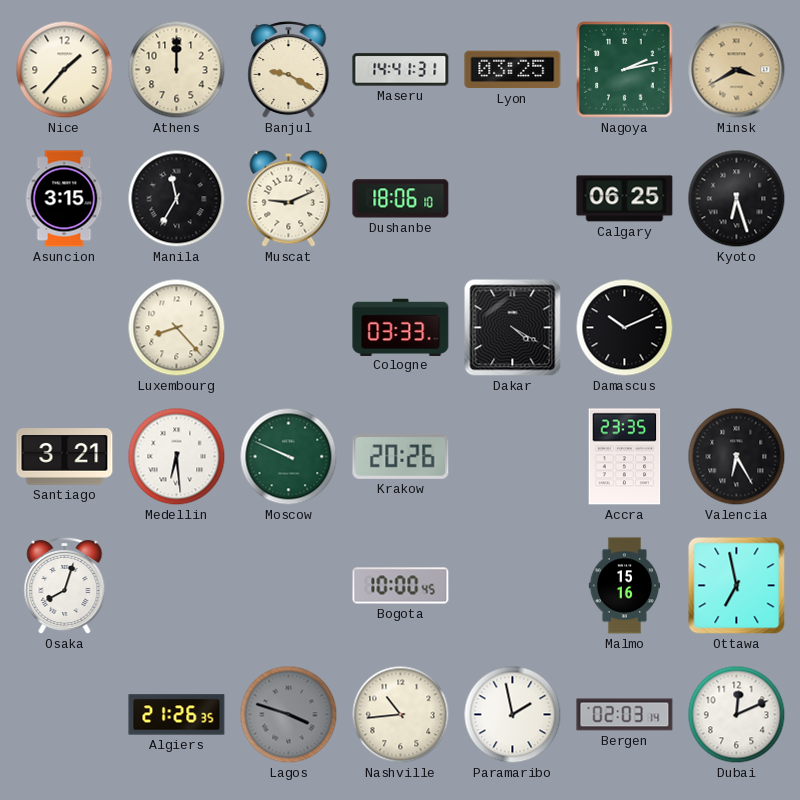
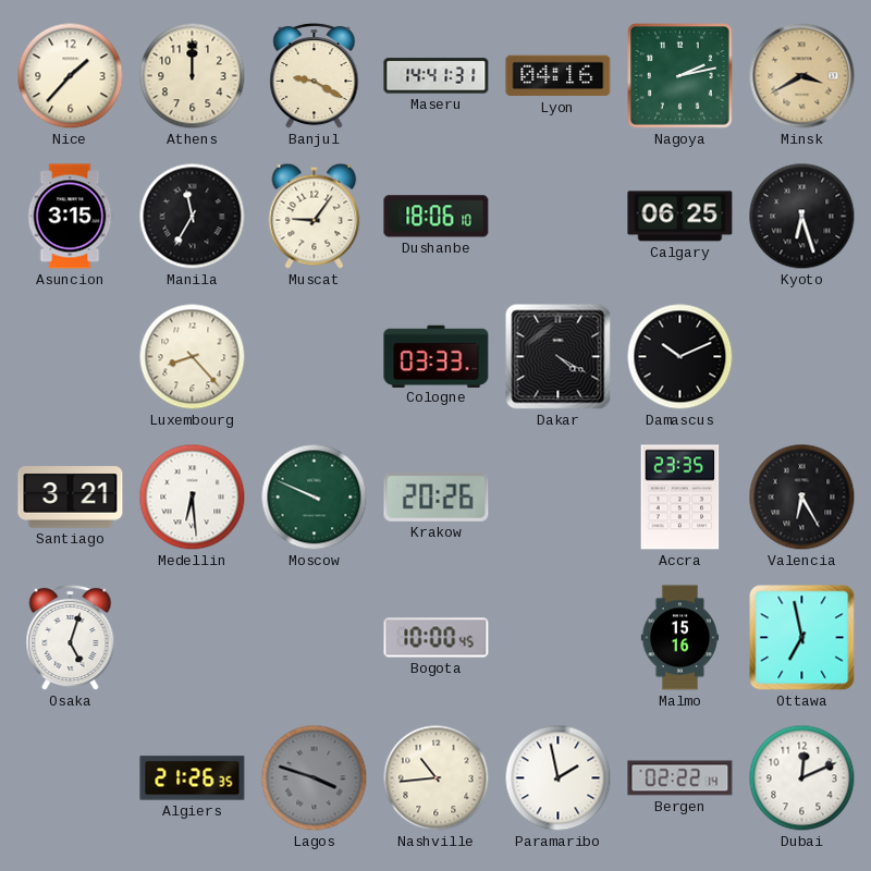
Lyon: 03:25 -> 04:16 (559, 76)
Muscat: 9:11 -> 9:06 (315, 216)
Osaka: 8:03 -> 5:03 (71, 638)
Bergen: 02:03 -> 02:22 (680, 778)
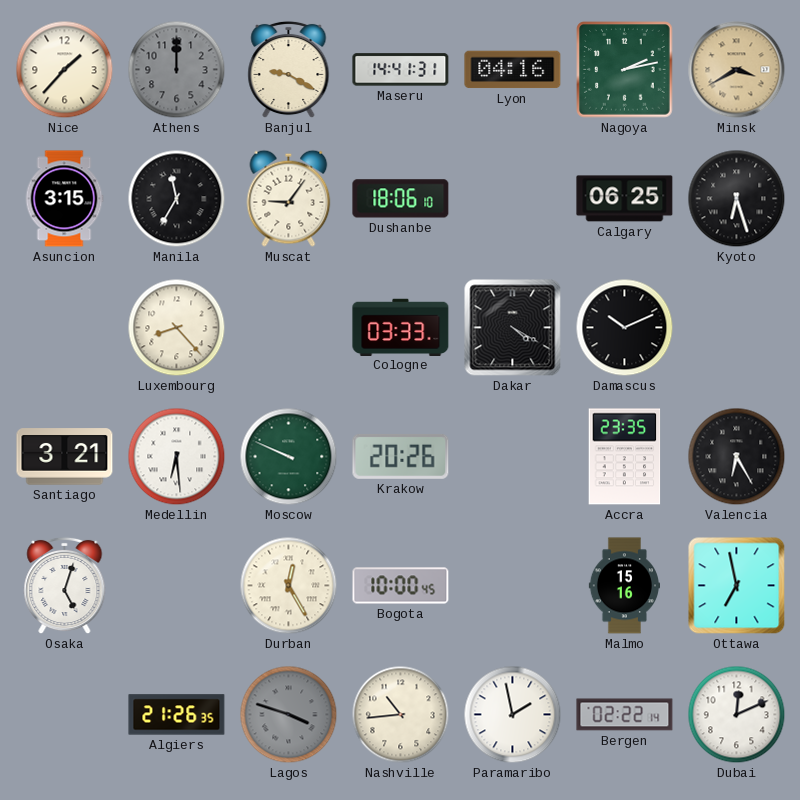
Athens dial: cream -> grey (177, 70)
Durban: none -> 12:25 (289, 586)
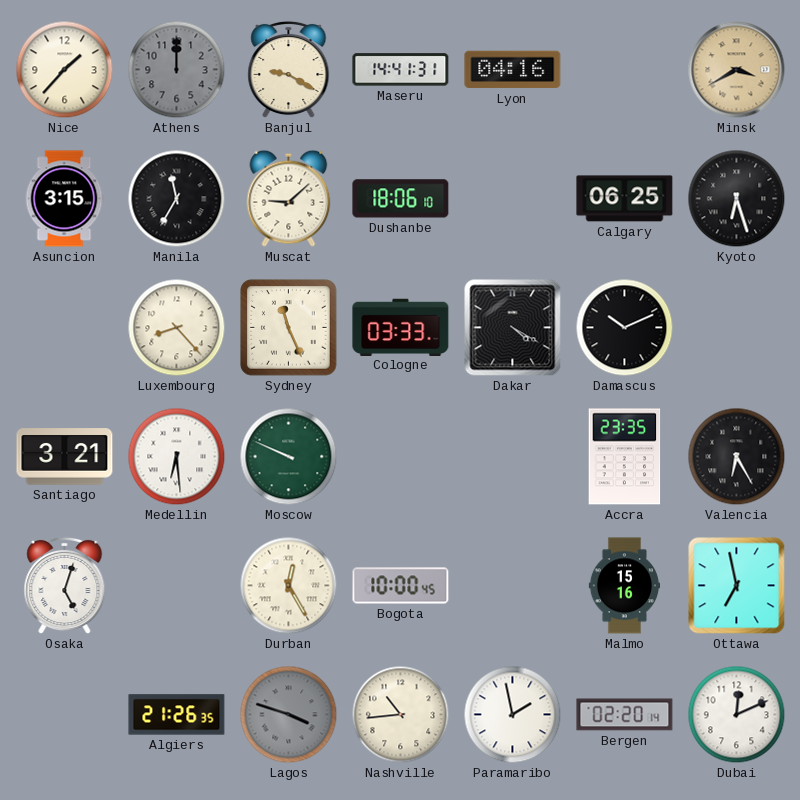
Nagoya: 2:13 -> none (625, 70)
Muscat: 9:06 -> 9:08 (289, 198)
Sydney: none -> 11:26 (289, 328)
Krakow: 20:26 -> none (401, 456)
Bergen: 02:22 -> 02:20 (625, 715)
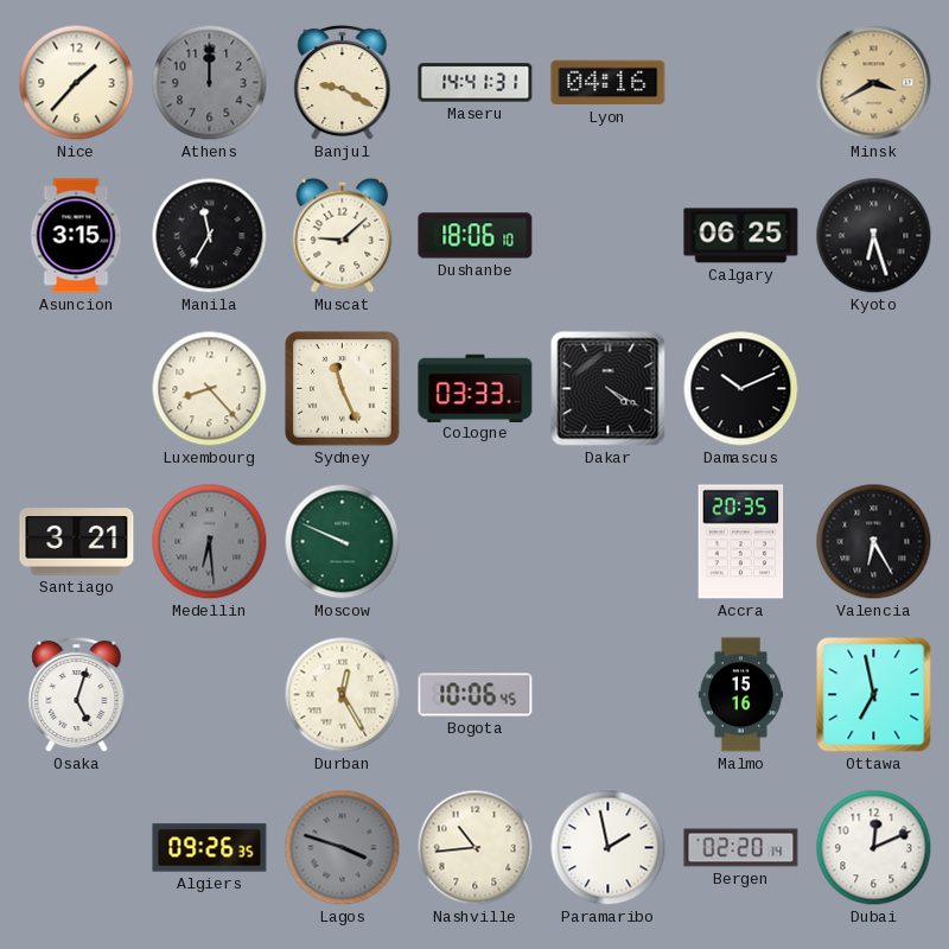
Medellin dial: white -> grey (210, 542)
Accra: 23:35 -> 20:35 (741, 542)
Bogota: 10:00 -> 10:06 (476, 695)
Algiers: 21:26 -> 09:26 (210, 848)
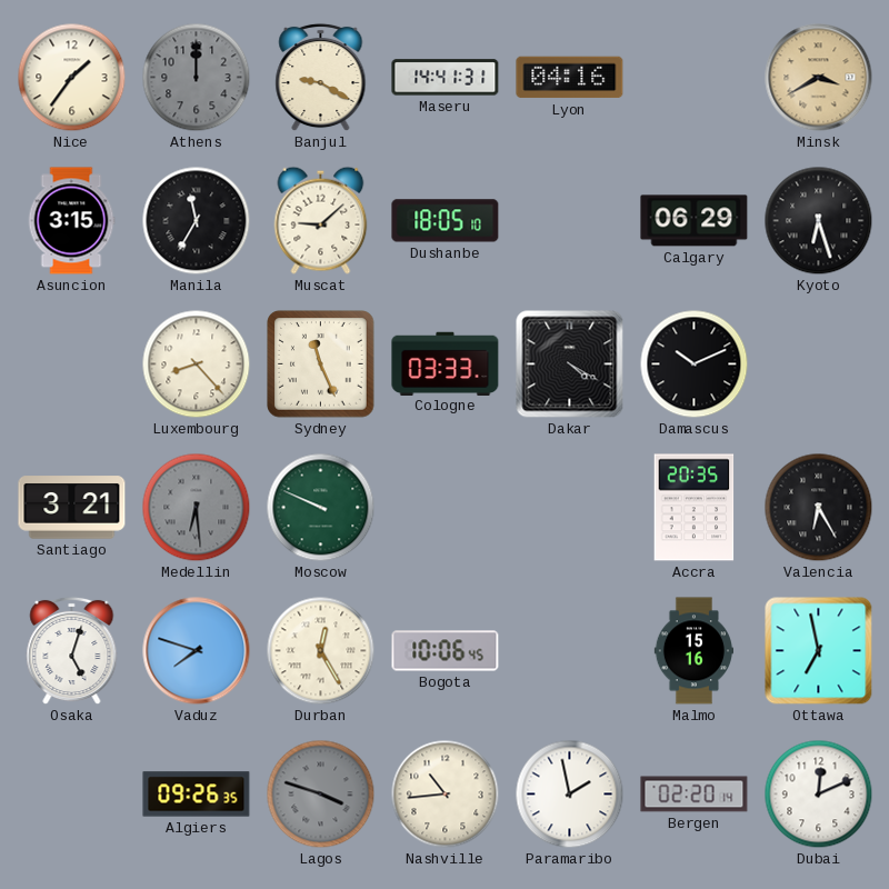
Nice: 1:37 -> 1:36 (72, 78)
Dushanbe: 18:06 -> 18:05 (446, 221)
Calgary: 06:25 -> 06:29 (695, 221)
Vaduz: none -> 7:48 (197, 651)
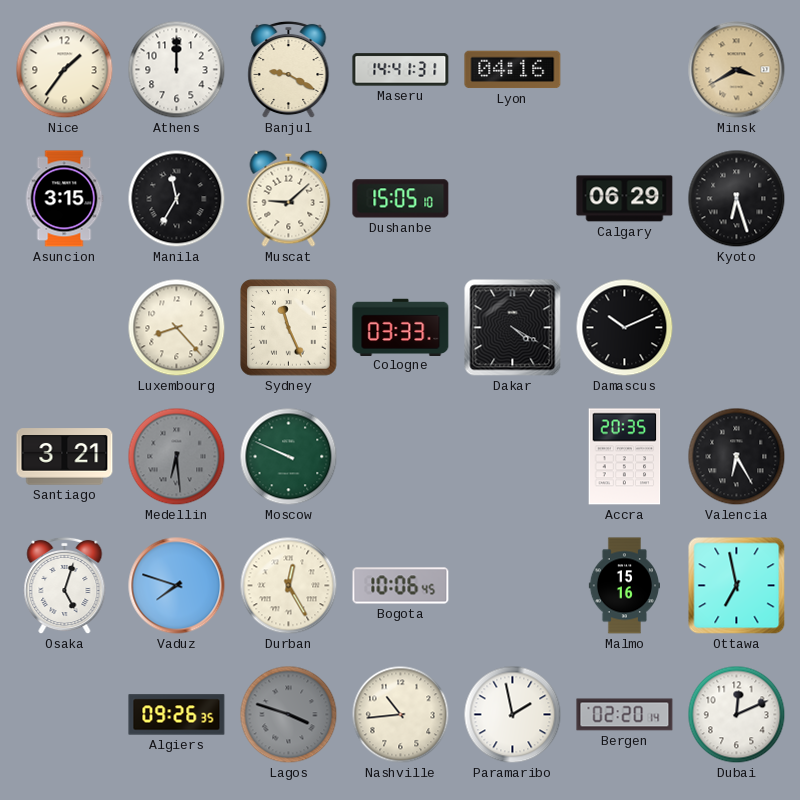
Athens dial: grey -> white (177, 70)
Dushanbe: 18:05 -> 15:05 (401, 199)
